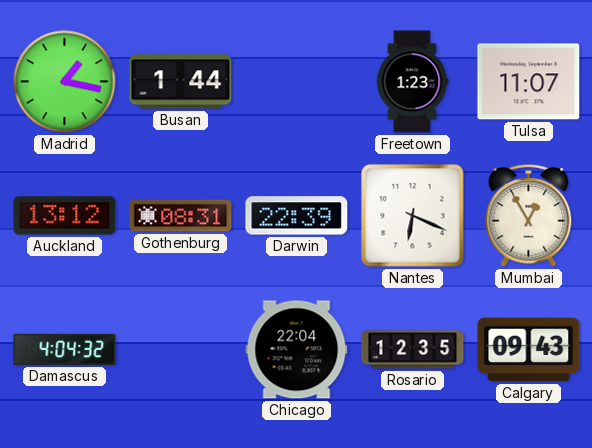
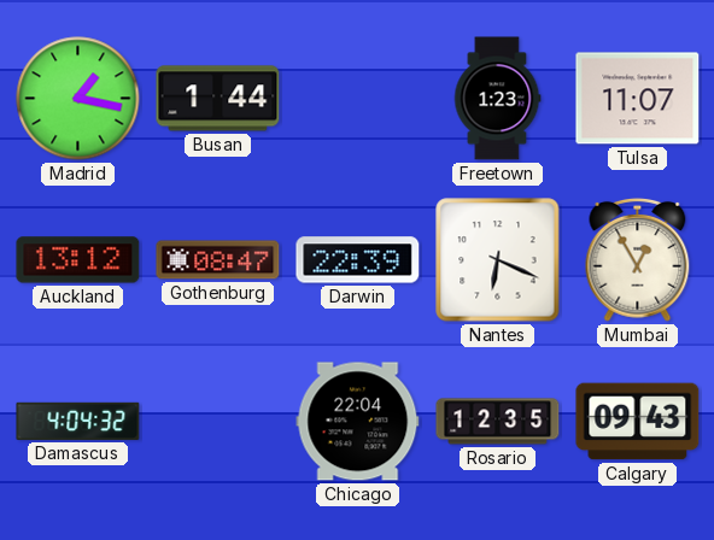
Gothenburg: 08:31 -> 08:47 (218, 260)
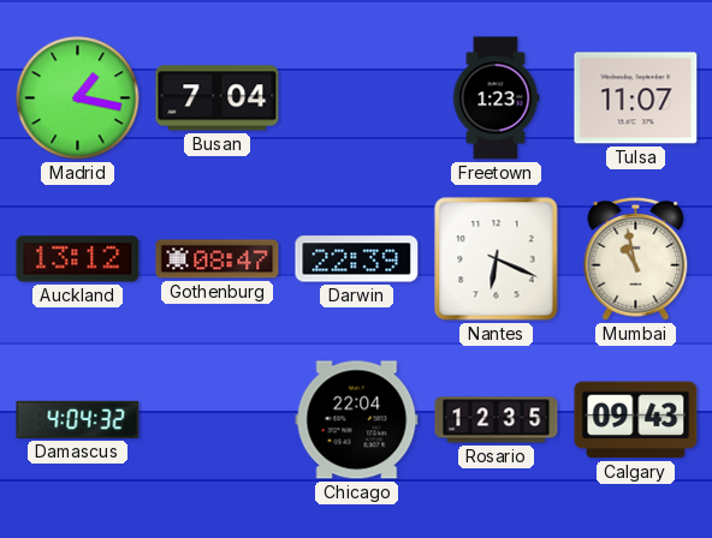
Busan: 1:44 -> 7:04 (218, 98)
Mumbai: 12:55 -> 10:58 (636, 258)
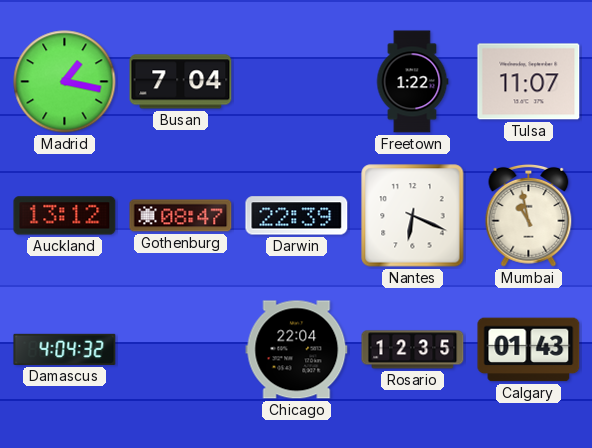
Freetown: 1:23 -> 1:22 (412, 82)
Calgary: 09:43 -> 01:43 (529, 350)
